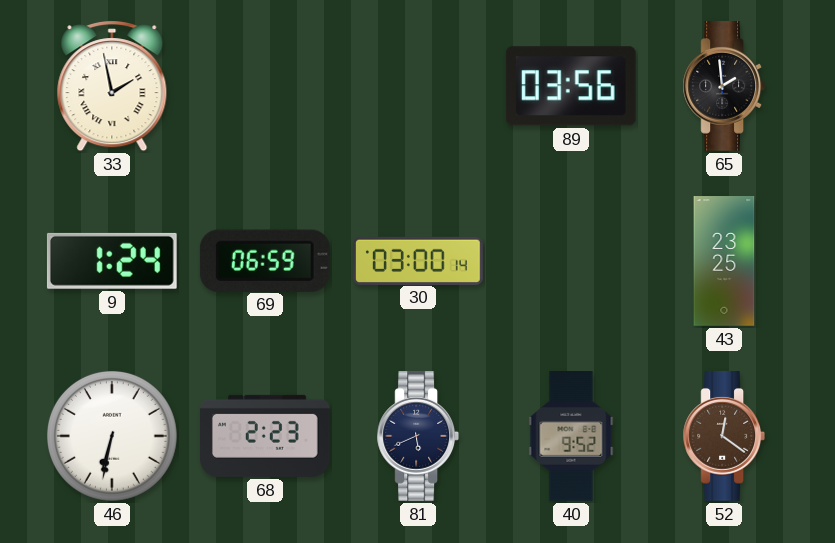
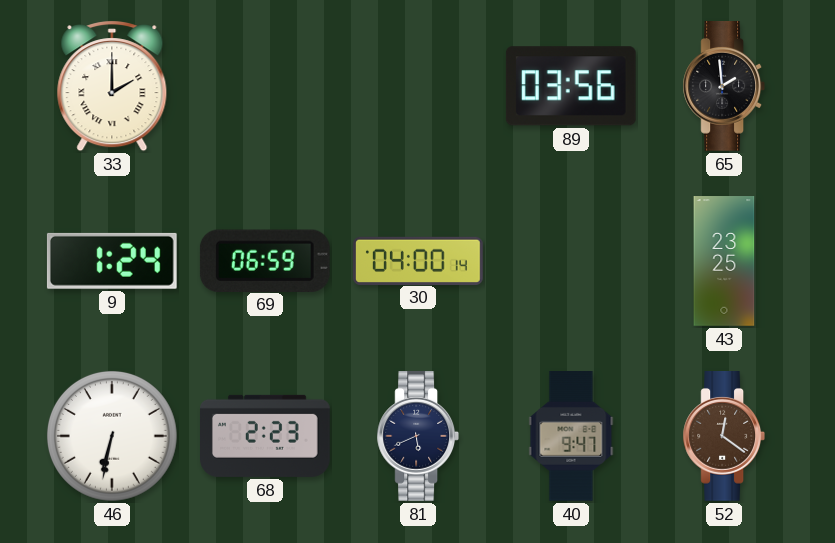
33: 1:58 -> 2:00 (112, 86)
30: 03:00 -> 04:00 (418, 260)
40: 9:52 -> 9:47 (571, 436)
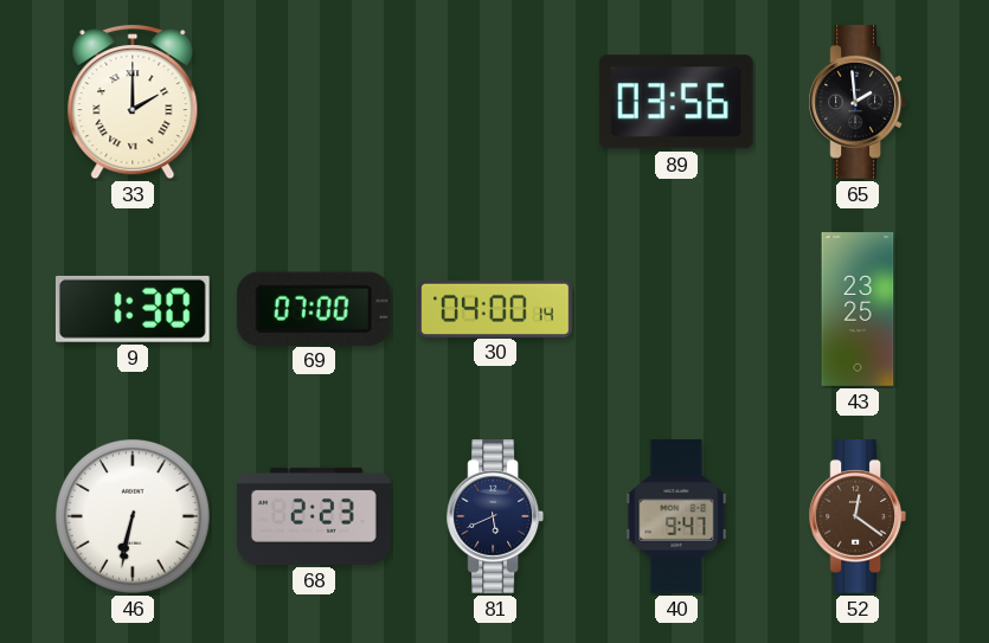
9: 1:24 -> 1:30 (133, 309)
69: 06:59 -> 07:00 (314, 308)
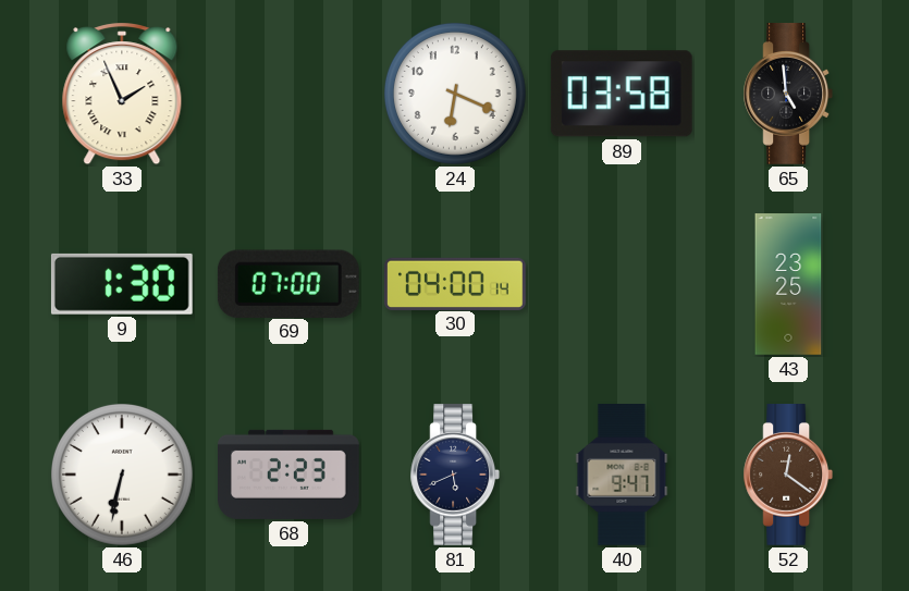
33: 2:00 -> 1:56 (122, 94)
24: none -> 6:19 (455, 94)
89: 03:56 -> 03:58 (622, 94)
65: 1:59 -> 4:59 (787, 95)
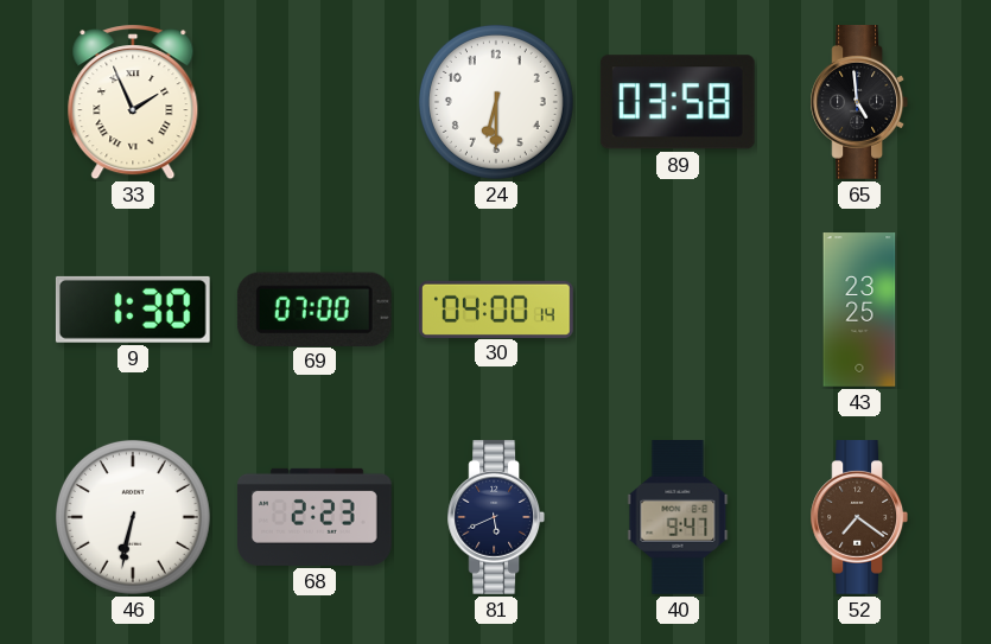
24: 6:19 -> 6:30 (496, 102)
52: 12:21 -> 7:21 (858, 518)
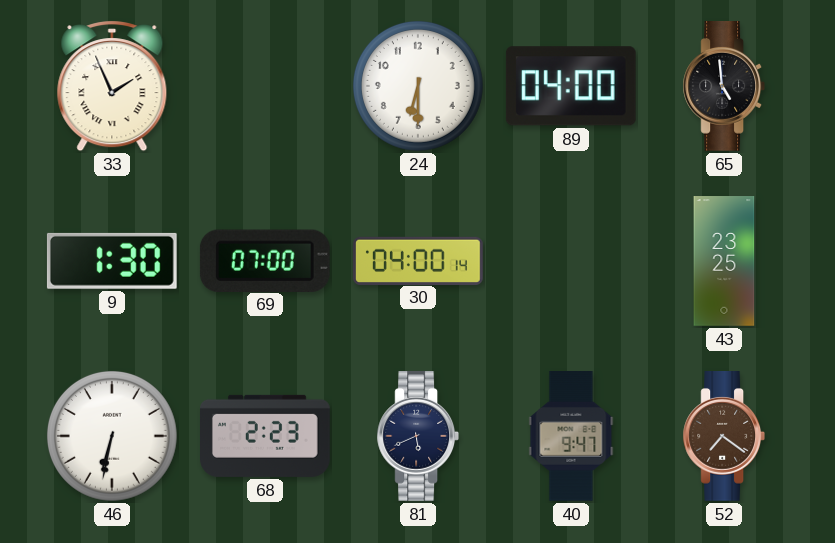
89: 03:58 -> 04:00 (571, 86)
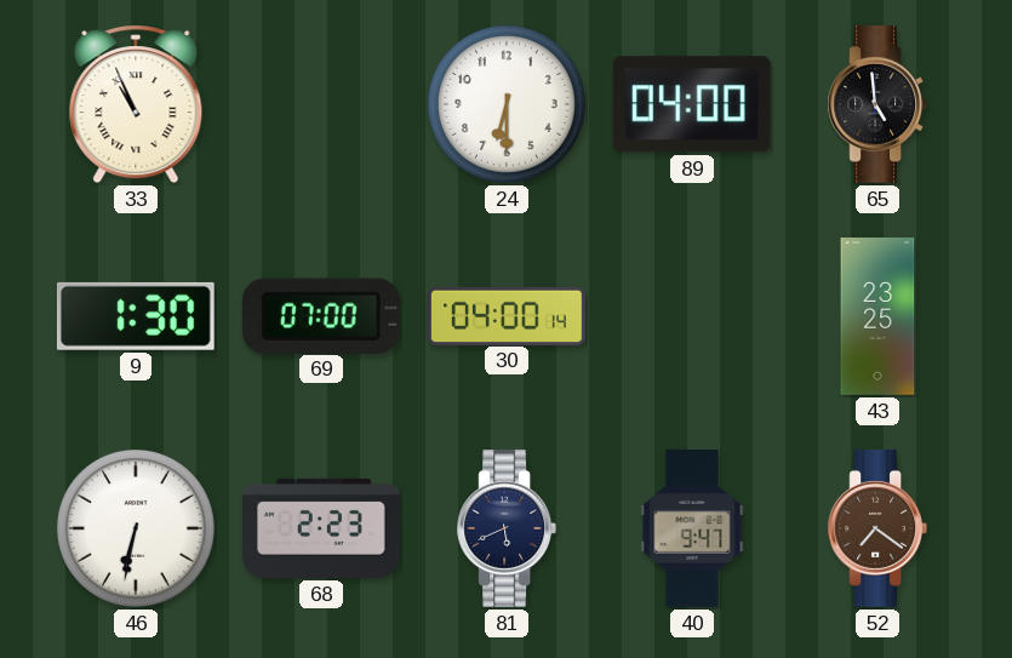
33: 1:56 -> 10:56 (136, 104)
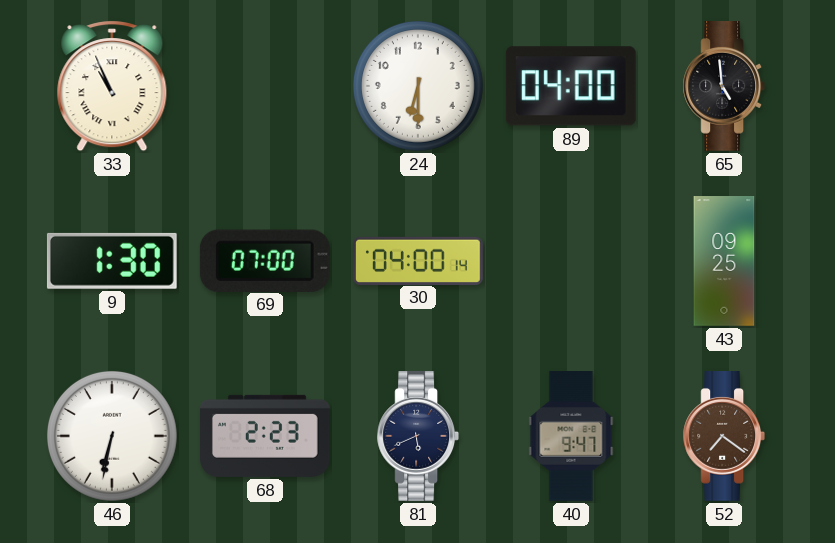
43: 23:25 -> 09:25 (724, 261)
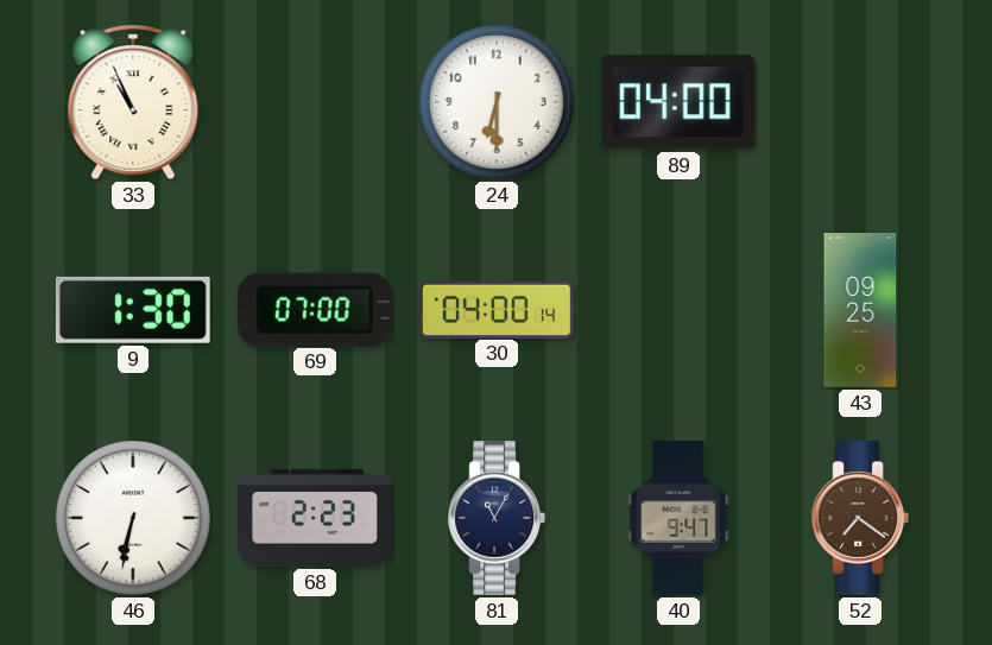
65: 4:59 -> none (723, 87)
81: 5:41 -> 11:05 (495, 519)
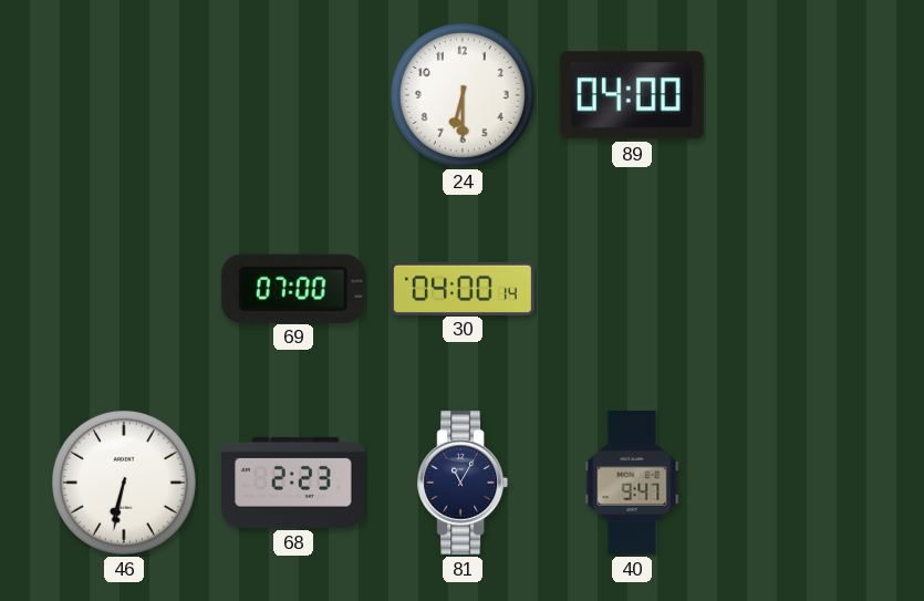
33: 10:56 -> none (133, 102)
9: 1:30 -> none (133, 310)
43: 09:25 -> none (860, 310)
52: 7:21 -> none (859, 519)
